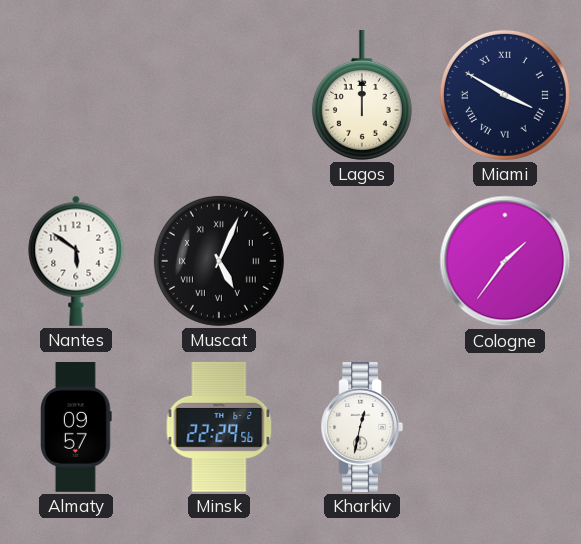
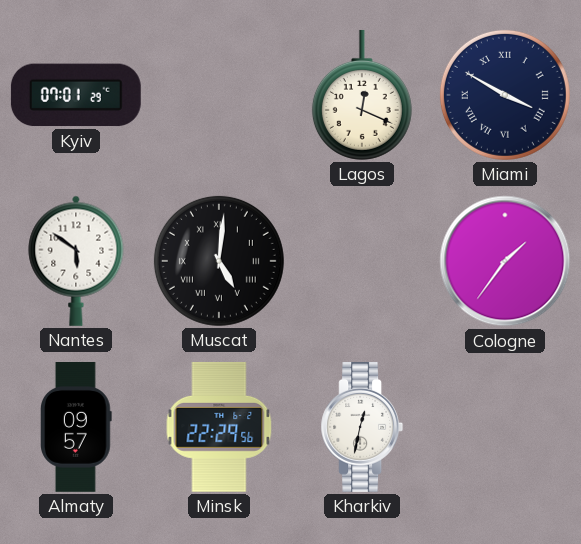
Kyiv: none -> 07:01 (76, 95)
Lagos: 12:00 -> 12:19 (362, 95)
Muscat: 5:04 -> 5:01 (219, 261)
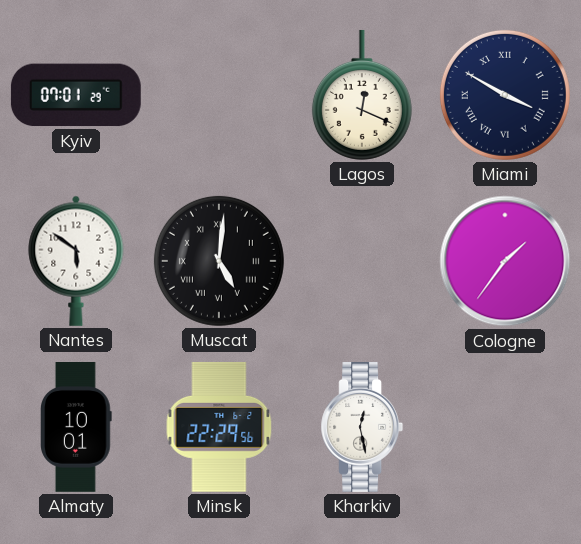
Almaty: 09:57 -> 10:01 (77, 428)
Kharkiv: 12:32 -> 12:28 (362, 427)
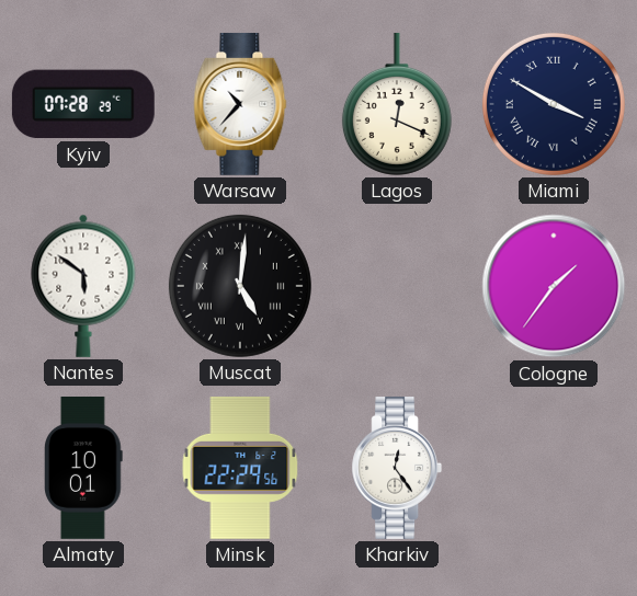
Kyiv: 07:01 -> 07:28 (83, 104)
Warsaw: none -> 10:37 (240, 104)
Kharkiv: 12:28 -> 12:24 (397, 468)
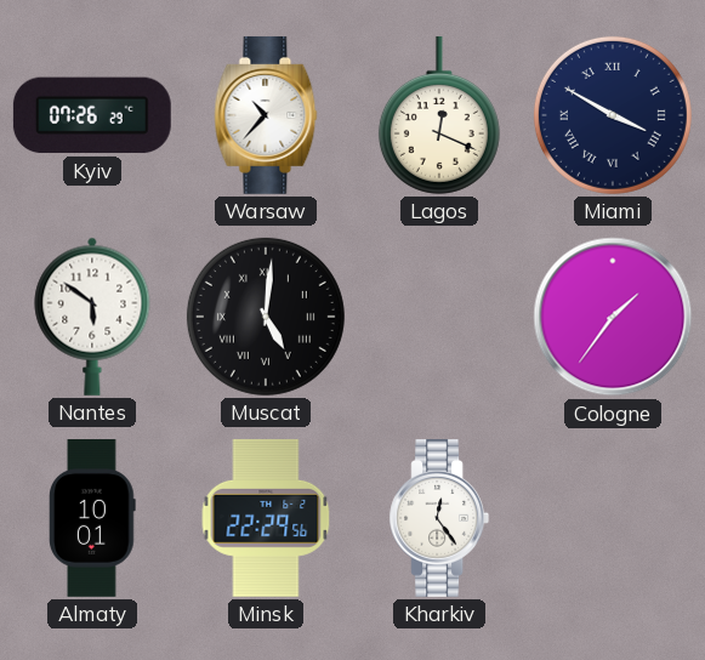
Kyiv: 07:28 -> 07:26 (92, 115)
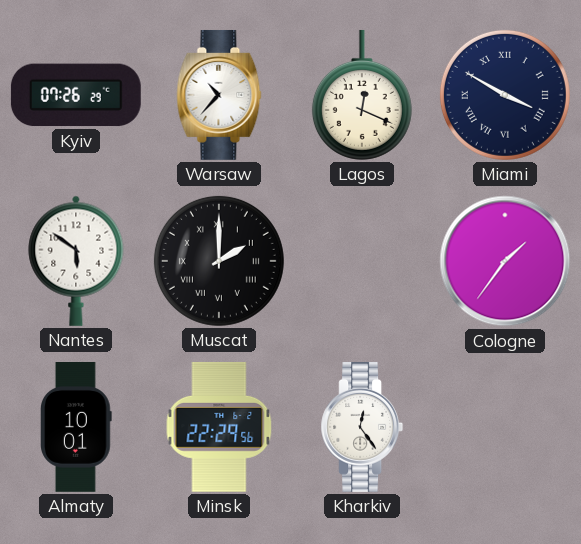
Muscat: 5:01 -> 2:00 (219, 261)
